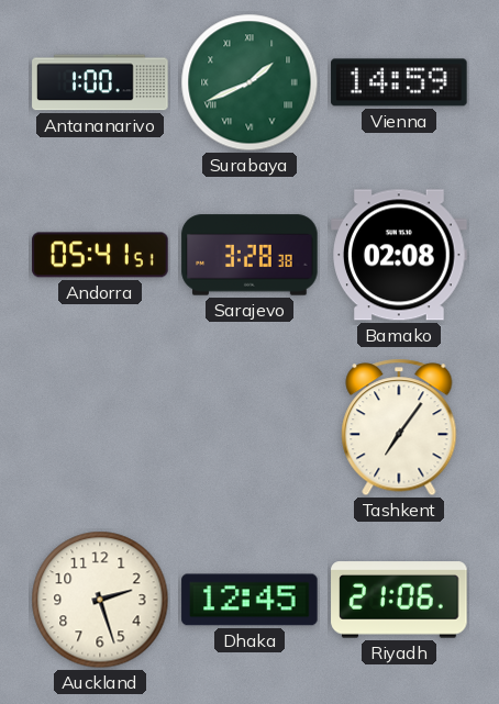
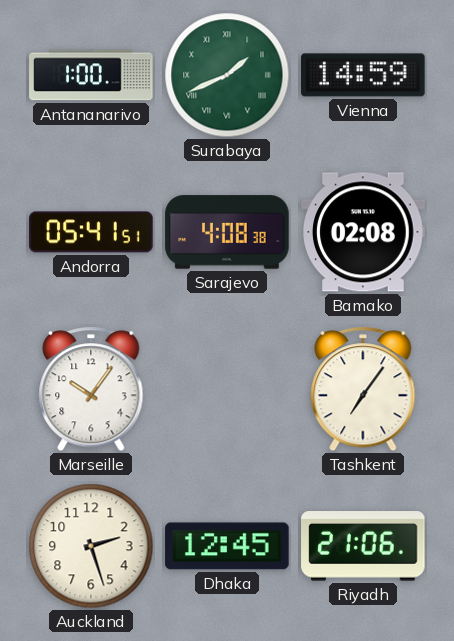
Sarajevo: 3:28 -> 4:08 (227, 232)
Marseille: none -> 10:06 (91, 389)
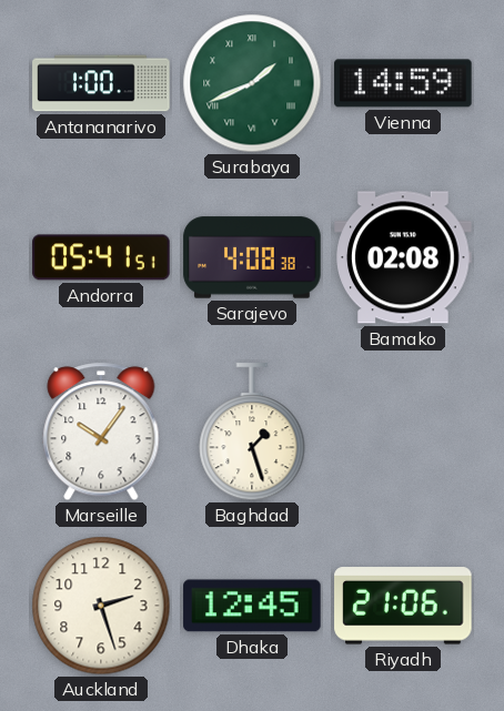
Baghdad: none -> 1:27 (252, 433)
Tashkent: 7:06 -> none (363, 389)
